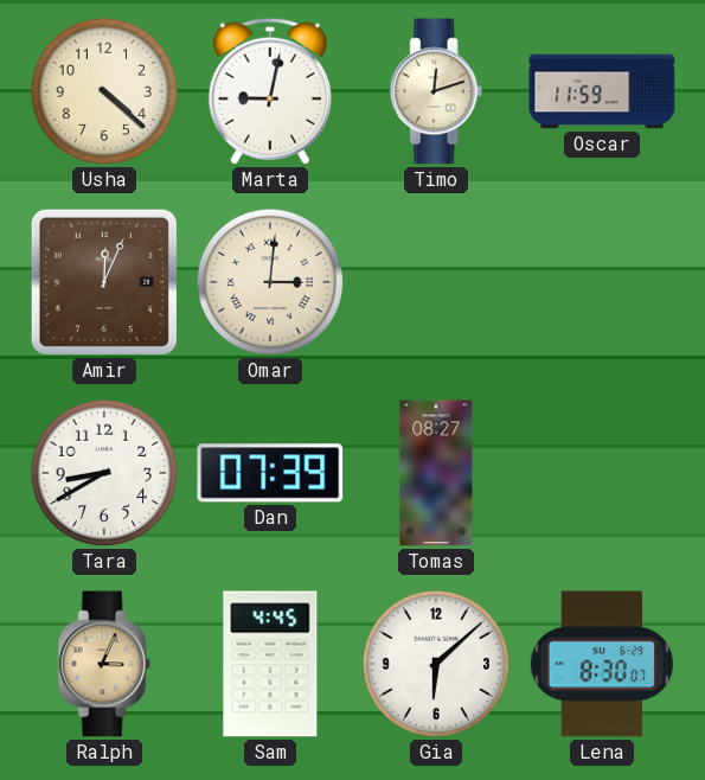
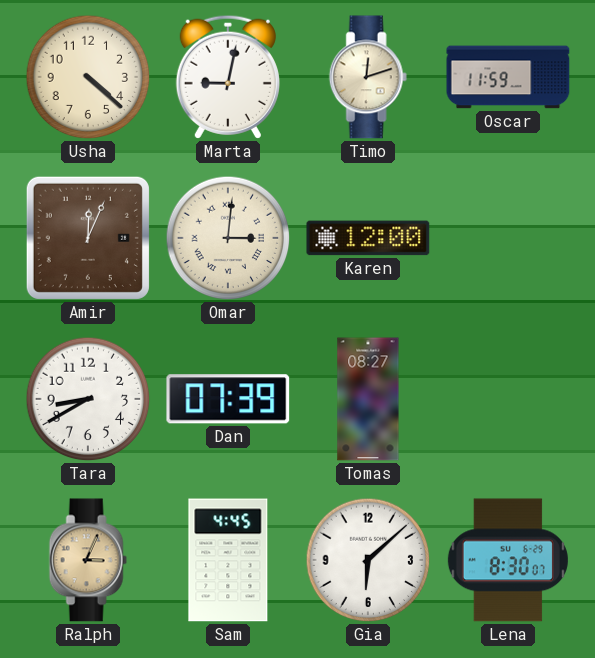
Karen: none -> 12:00 (368, 238)
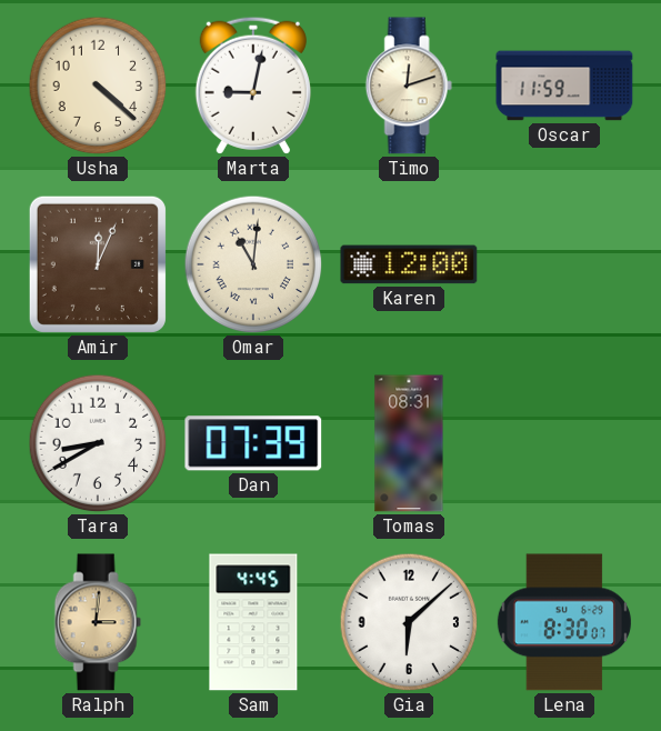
Omar: 3:01 -> 11:01 (253, 264)
Tomas: 08:27 -> 08:31 (409, 443)
Ralph: 3:04 -> 3:01 (98, 622)
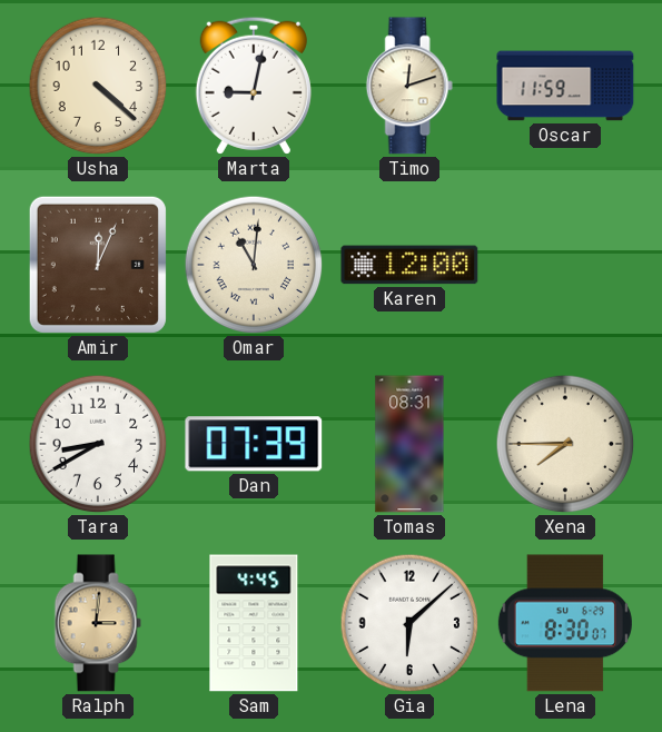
Xena: none -> 7:45 (565, 444)
